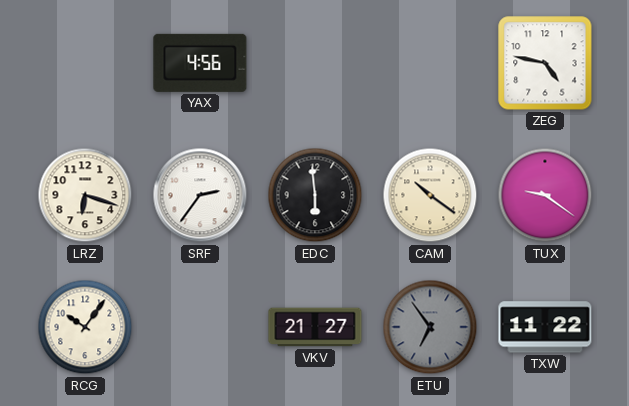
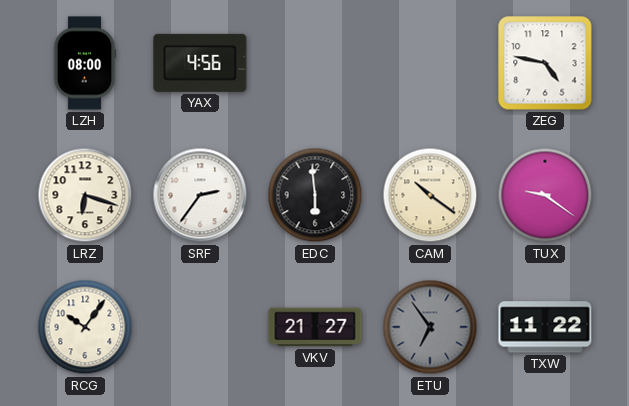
LZH: none -> 08:00 (85, 63)
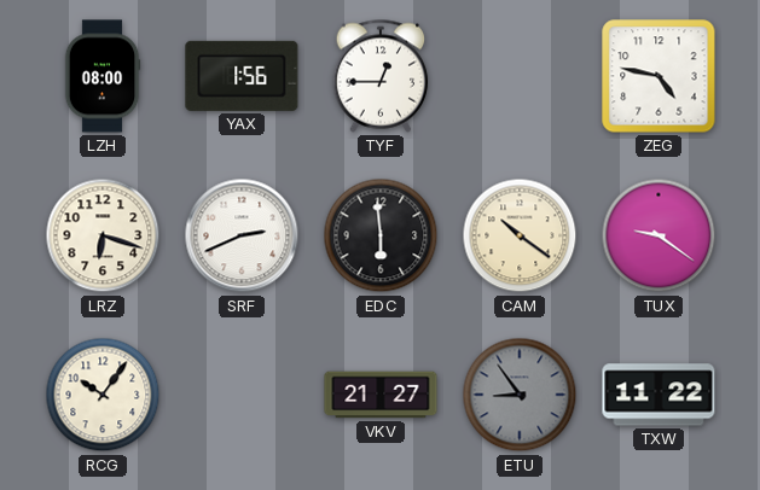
YAX: 4:56 -> 1:56 (242, 76)
TYF: none -> 12:45 (381, 76)
SRF: 2:36 -> 2:41 (242, 235)
ETU: 6:54 -> 8:54 (520, 395)
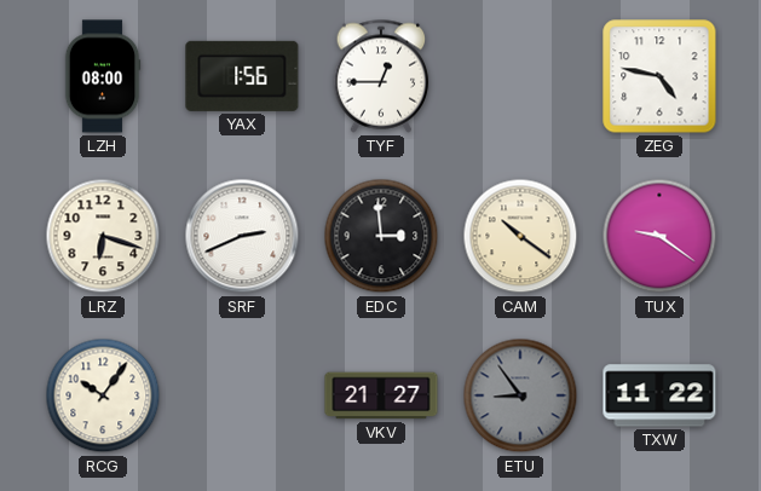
EDC: 5:59 -> 2:59 (381, 236)
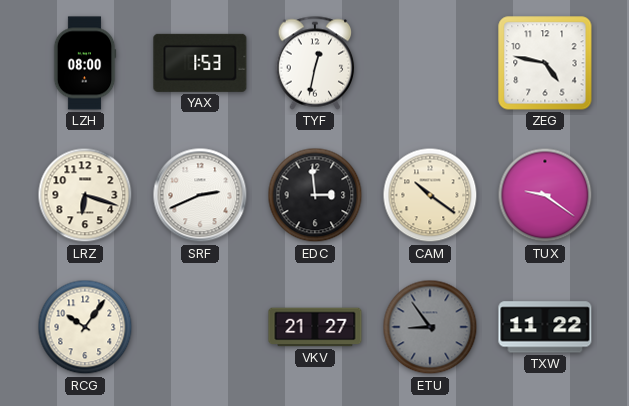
YAX: 1:56 -> 1:53 (200, 63)
TYF: 12:45 -> 12:32 (315, 63)
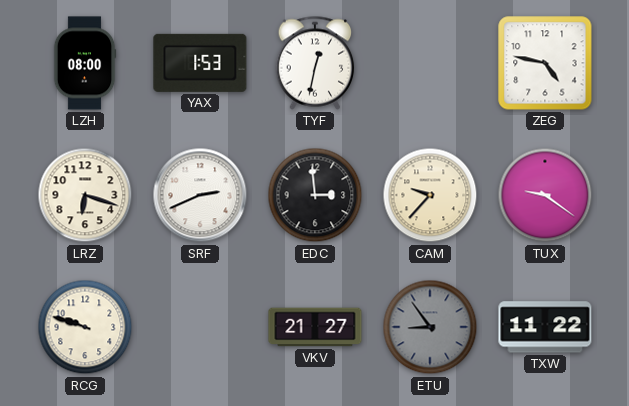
CAM: 10:21 -> 9:37 (430, 195)
RCG: 10:06 -> 9:48 (85, 327)
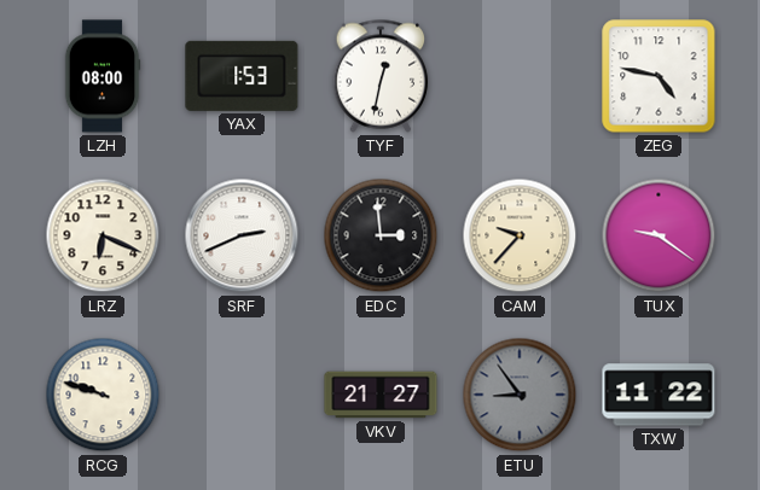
LRZ: 6:18 -> 6:19 (103, 235)
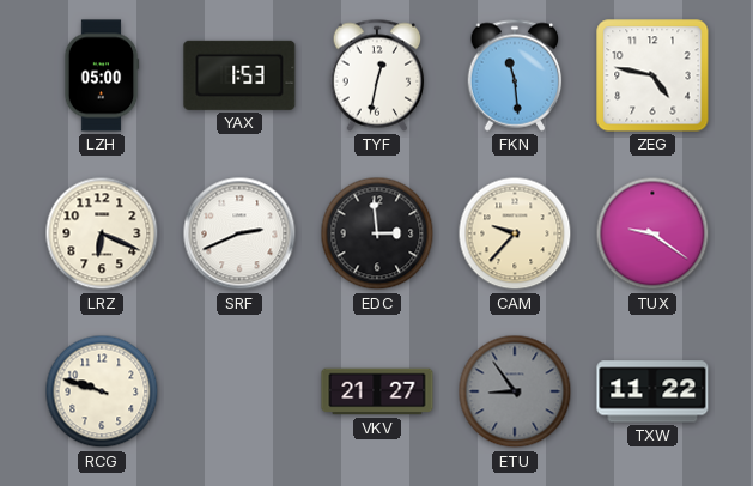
LZH: 08:00 -> 05:00 (102, 75)
FKN: none -> 11:29 (515, 75)
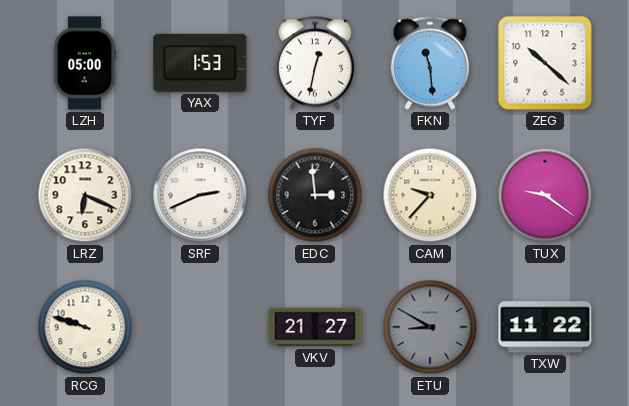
ZEG: 4:47 -> 10:22 (545, 63)
ETU: 8:54 -> 8:50 (430, 327)
